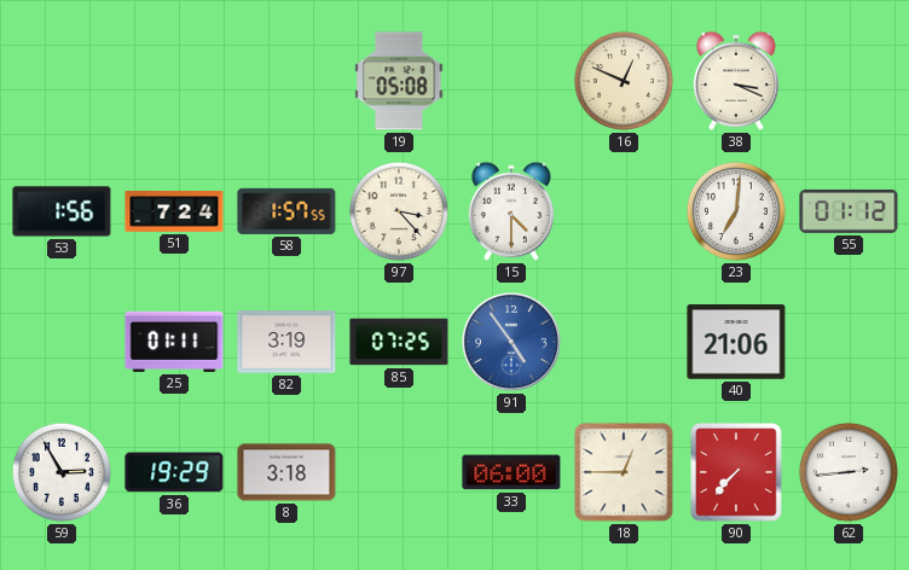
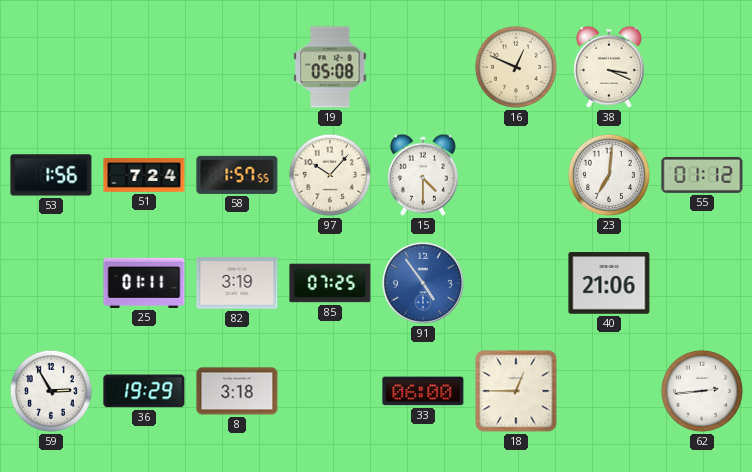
97: 3:23 -> 10:07 (330, 175)
90: 7:37 -> none (736, 472)
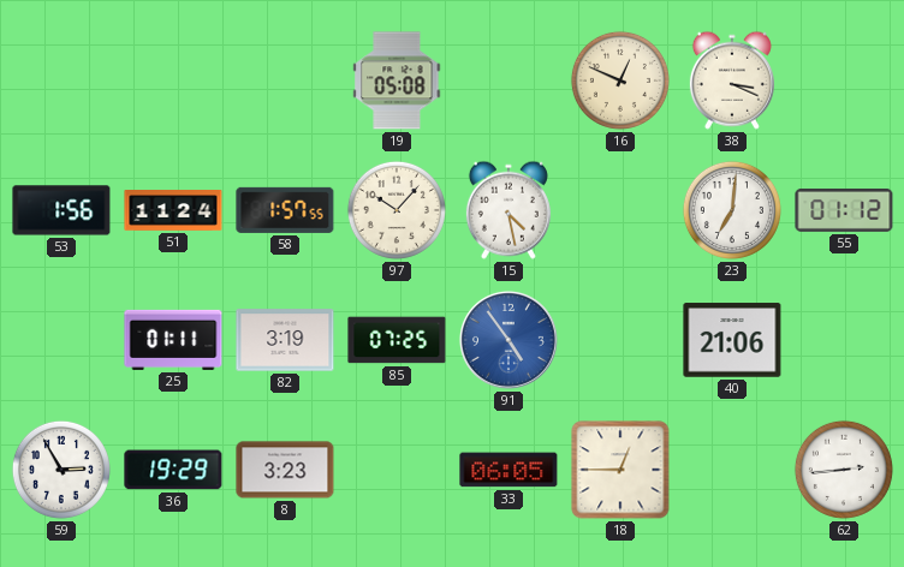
51: 7:24 -> 11:24 (173, 211)
15: 4:30 -> 4:28 (508, 210)
8: 3:18 -> 3:23 (285, 470)
33: 06:00 -> 06:05 (508, 470)
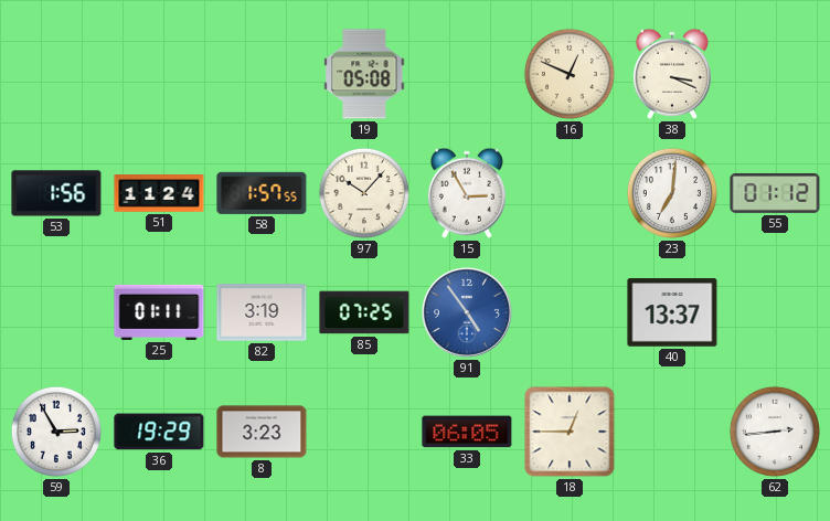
15: 4:28 -> 2:55 (467, 193)
40: 21:06 -> 13:37 (672, 312)
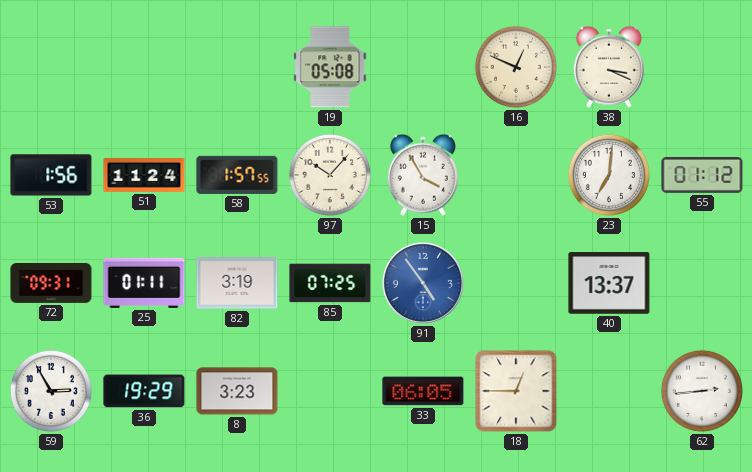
15: 2:55 -> 3:55 (423, 175)
72: none -> 09:31 (51, 284)
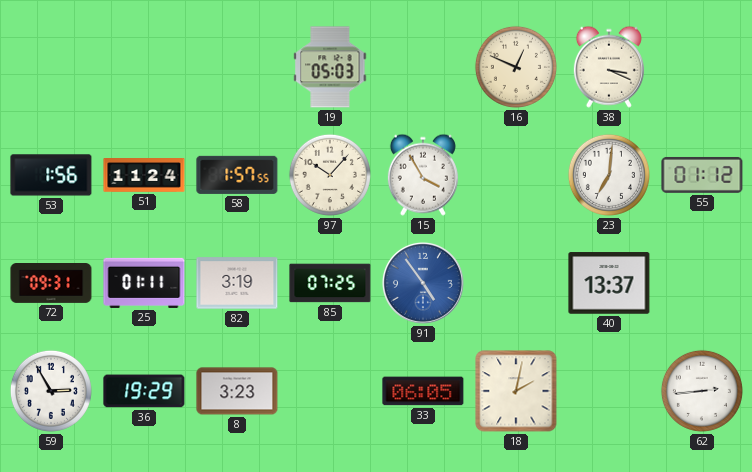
19: 05:08 -> 05:03 (330, 67)
18: 12:45 -> 2:02 (516, 391)
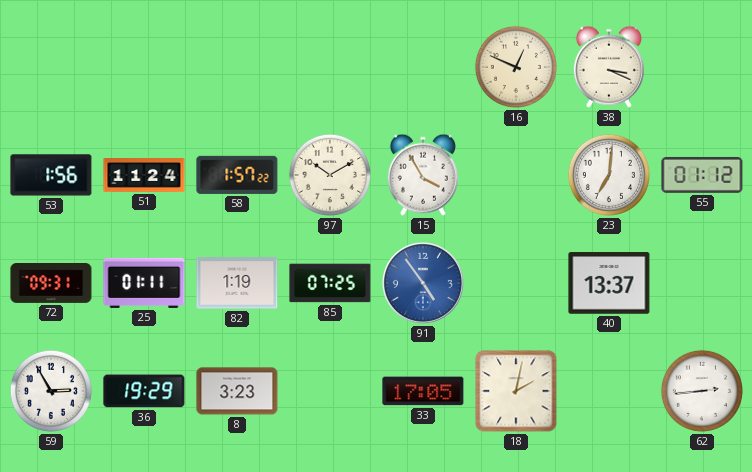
19: 05:03 -> none (330, 67)
58: 1:57:55 -> 1:57:22 (237, 175)
97: 10:07 -> 10:10 (330, 175)
82: 3:19 -> 1:19 (237, 283)
33: 06:05 -> 17:05 (423, 391)
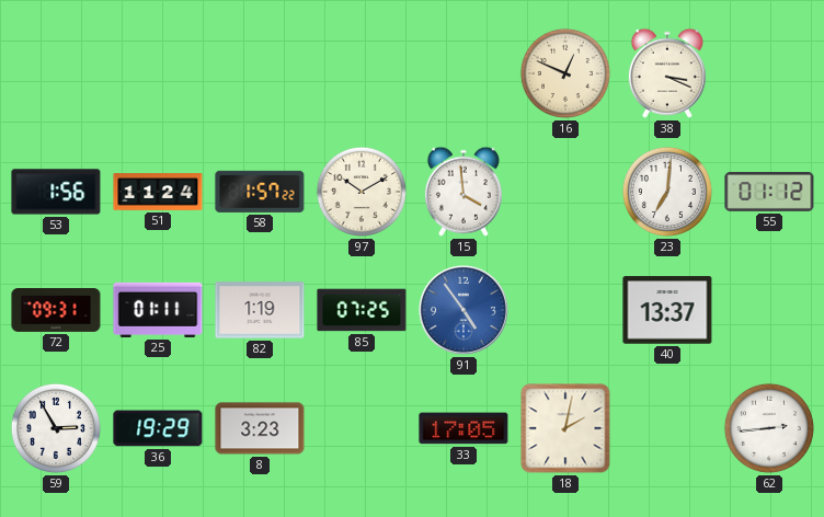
15: 3:55 -> 3:59 (463, 192)
